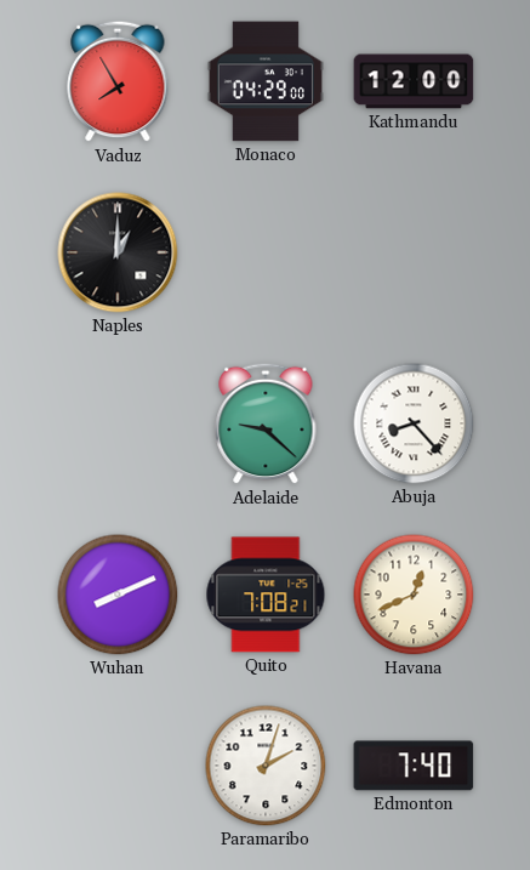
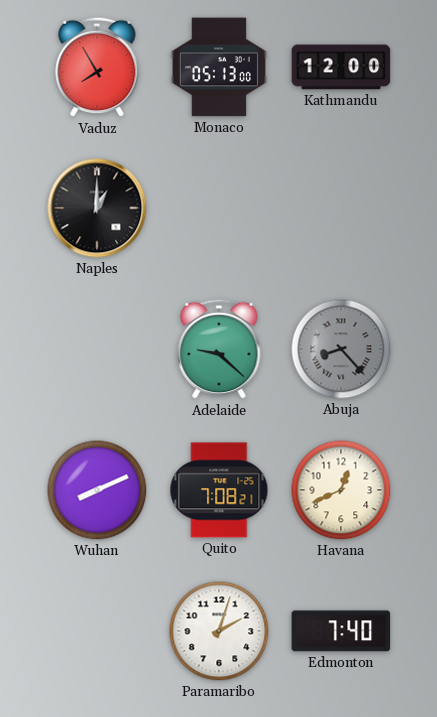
Monaco: 04:29 -> 05:13 (219, 67)
Abuja dial: white -> grey (341, 349)
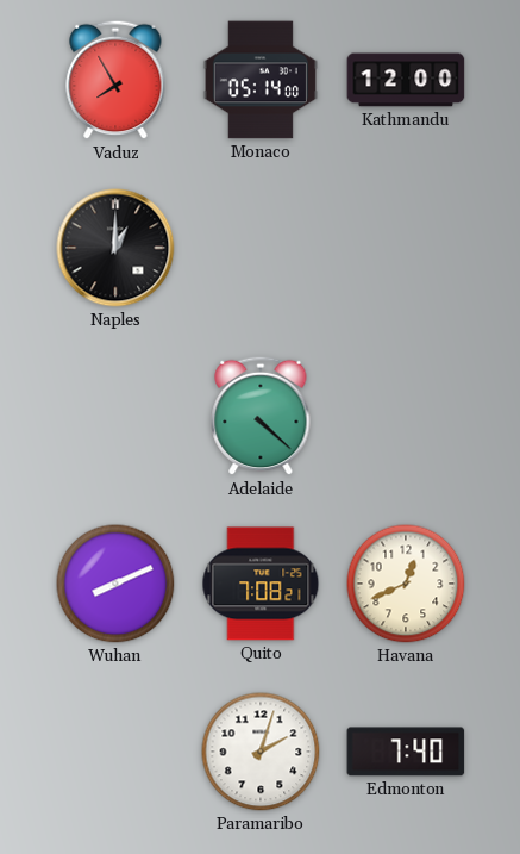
Monaco: 05:13 -> 05:14 (261, 80)
Adelaide: 9:22 -> 4:22 (261, 416)
Abuja: 8:23 -> none (341, 349)
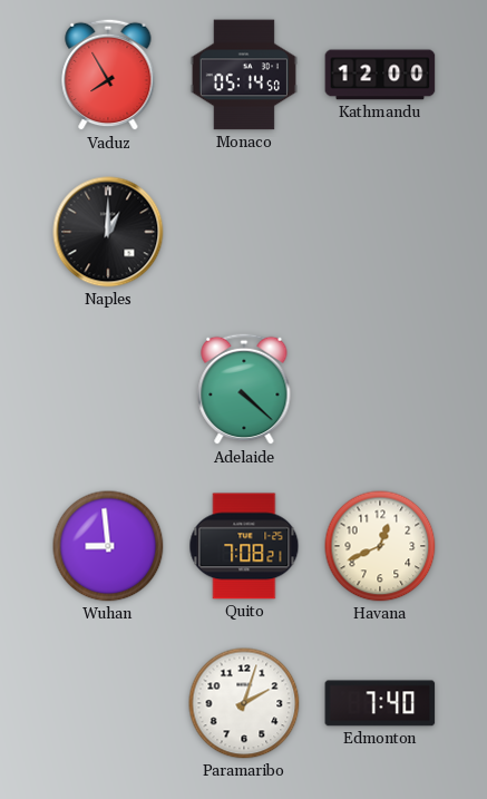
Monaco: 05:14:00 -> 05:14:50 (244, 75)
Wuhan: 8:11 -> 8:59 (108, 546)
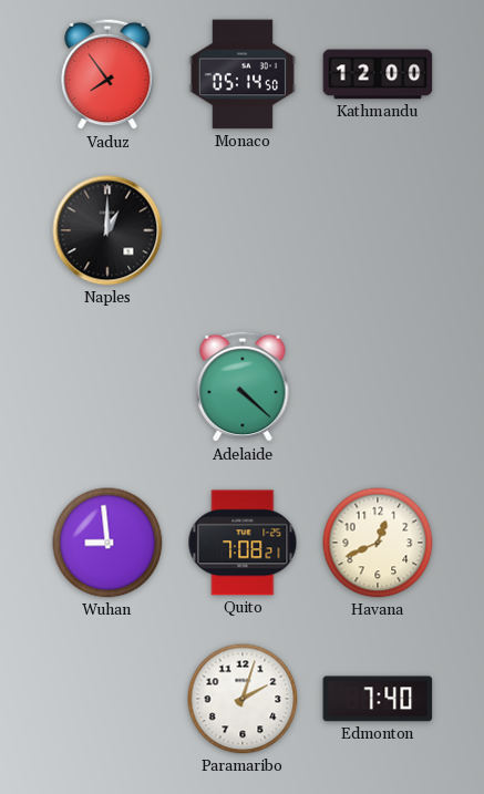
Vaduz: 7:55 -> 7:54 (107, 74)
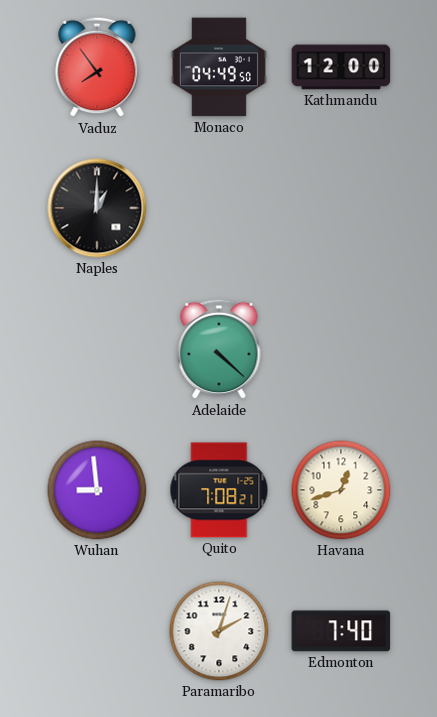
Monaco: 05:14 -> 04:49 (219, 67)
Havana: 12:41 -> 12:42 (341, 490)
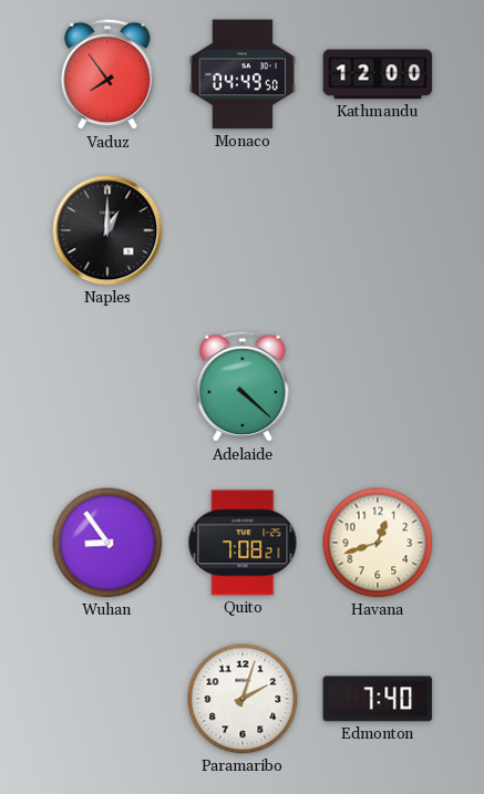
Wuhan: 8:59 -> 8:54 (107, 543)
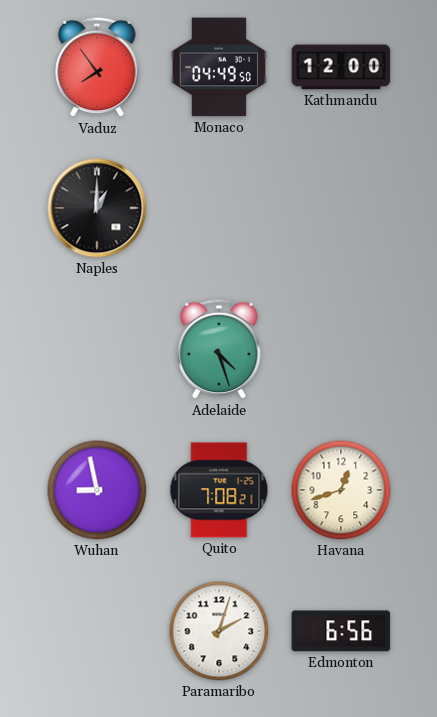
Adelaide: 4:22 -> 4:27 (219, 349)
Wuhan: 8:54 -> 8:58 (97, 490)
Edmonton: 7:40 -> 6:56 (341, 631)
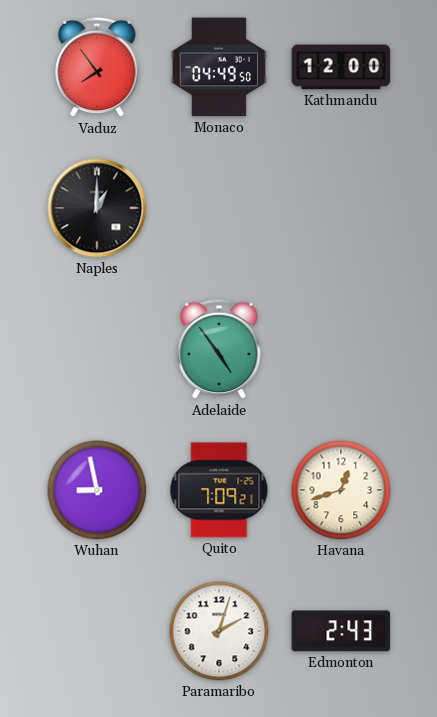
Adelaide: 4:27 -> 4:54 (219, 349)
Quito: 7:08 -> 7:09 (219, 490)
Edmonton: 6:56 -> 2:43 (341, 631)
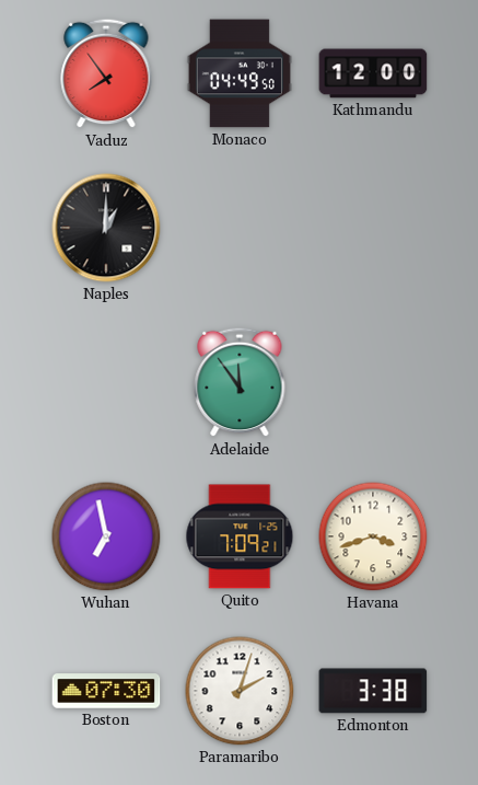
Adelaide: 4:54 -> 11:54 (240, 382)
Wuhan: 8:58 -> 6:58 (106, 536)
Havana: 12:42 -> 3:42 (373, 536)
Boston: none -> 07:30 (106, 691)
Edmonton: 2:43 -> 3:38 (373, 691)
